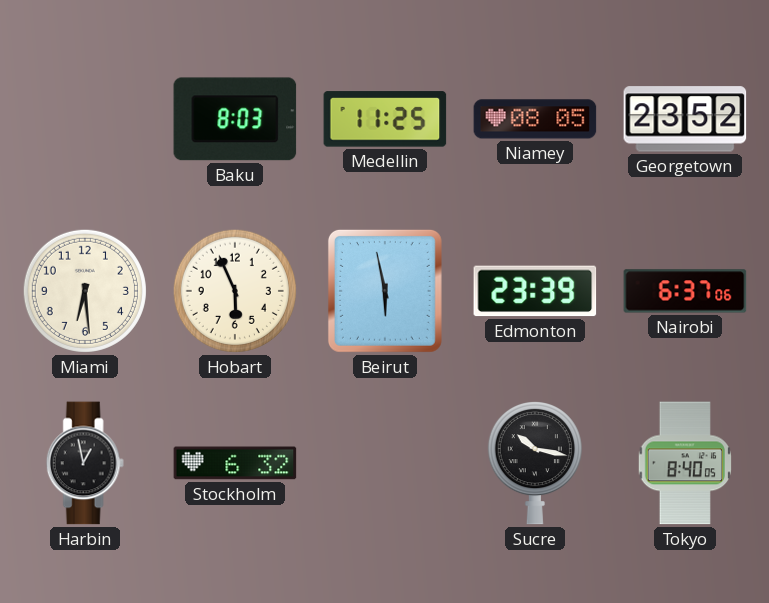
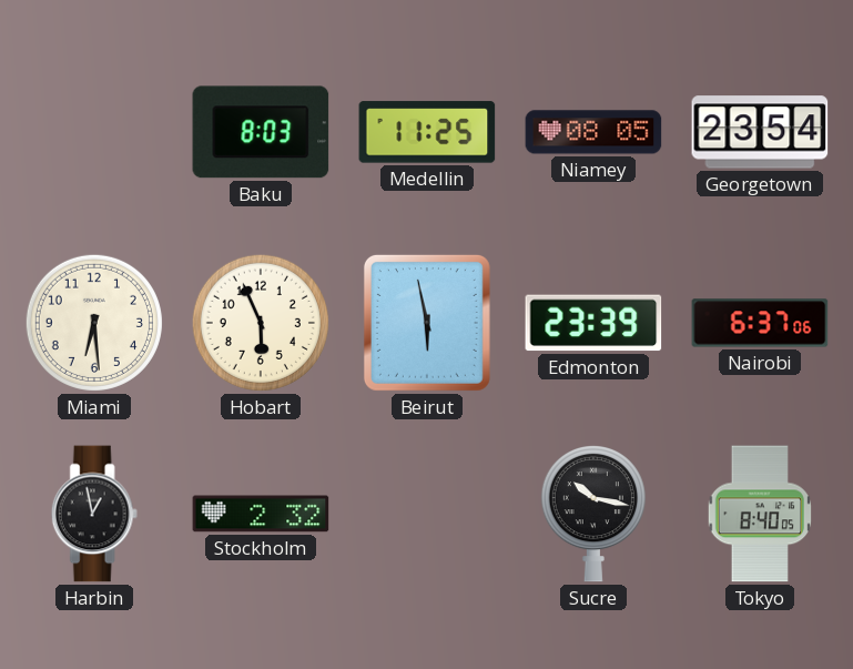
Georgetown: 23:52 -> 23:54 (760, 132)
Stockholm: 6:32 -> 2:32 (261, 514)
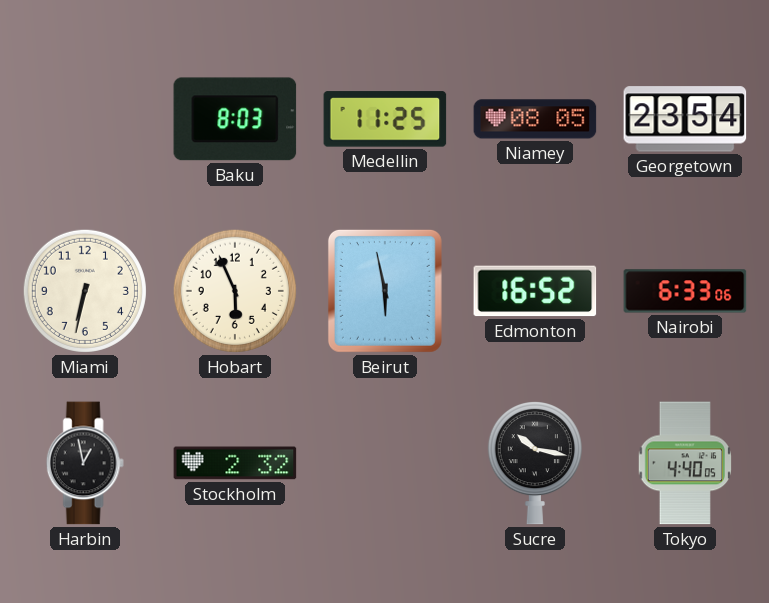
Miami: 6:29 -> 6:32 (85, 291)
Edmonton: 23:39 -> 16:52 (535, 291)
Nairobi: 6:37 -> 6:33 (685, 291)
Tokyo: 8:40 -> 4:40 (684, 463)
